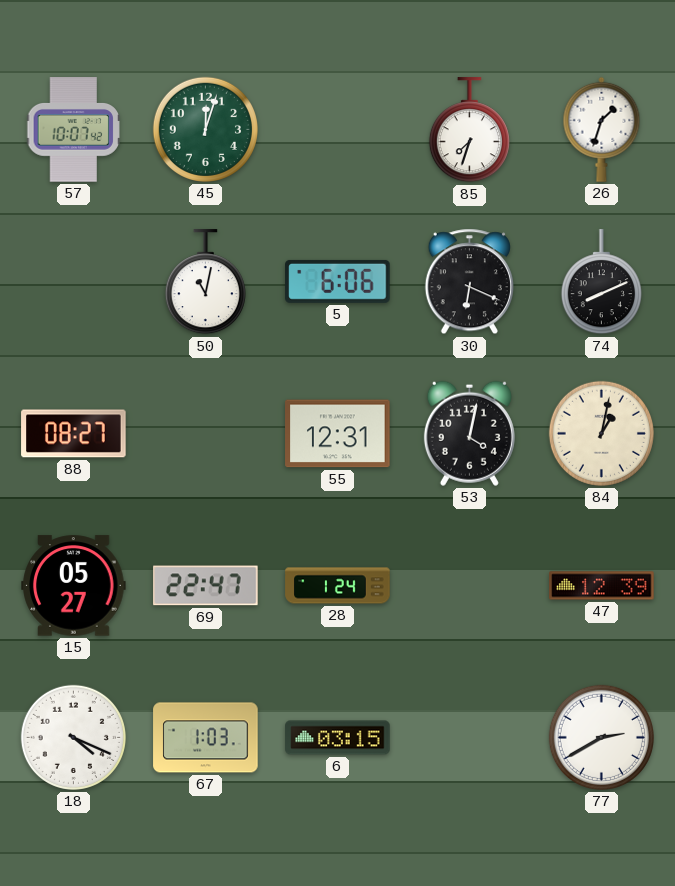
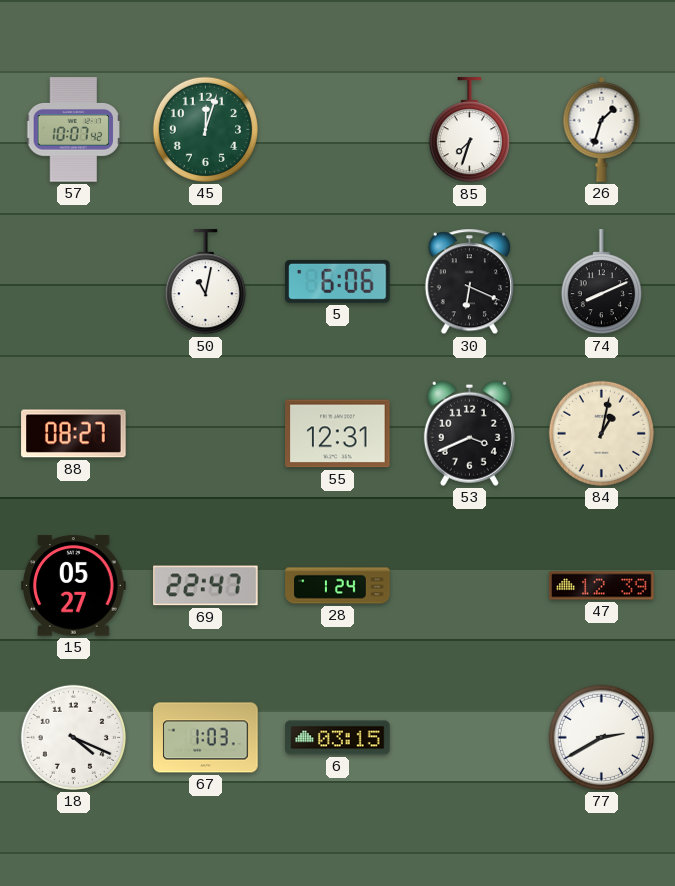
53: 4:02 -> 3:41 (469, 433)
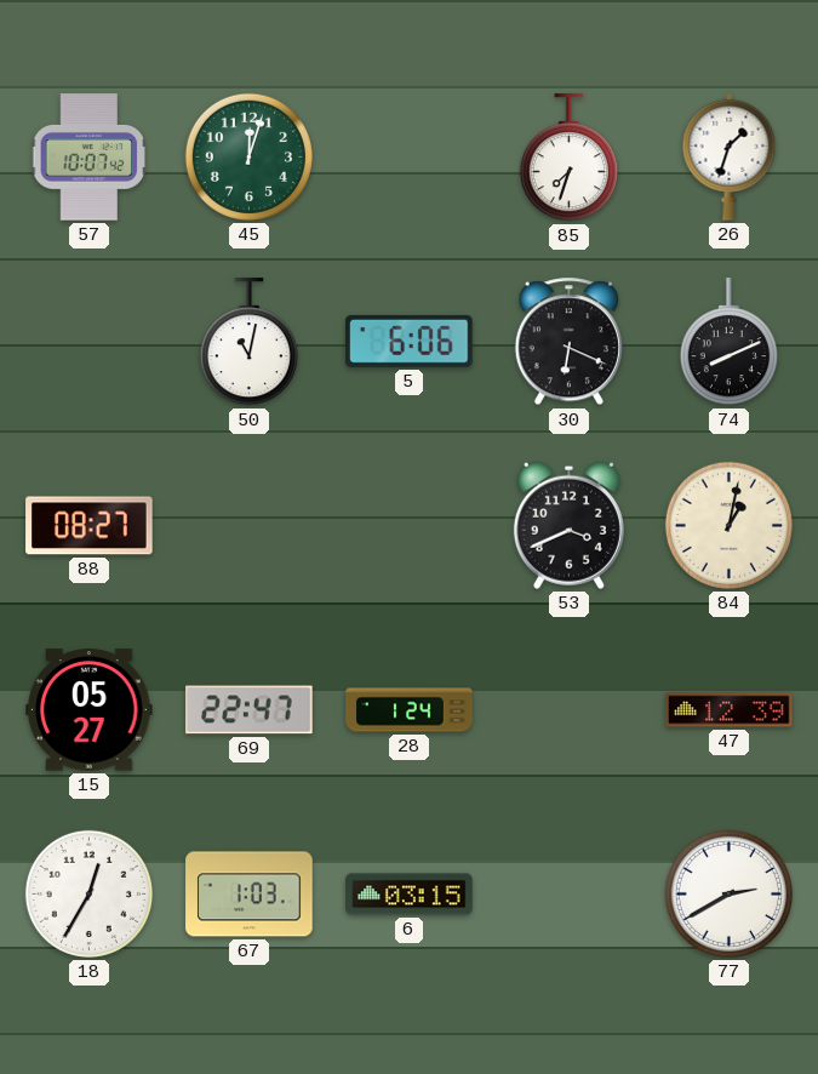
55: 12:31 -> none (338, 434)
18: 4:19 -> 12:35 (88, 893)
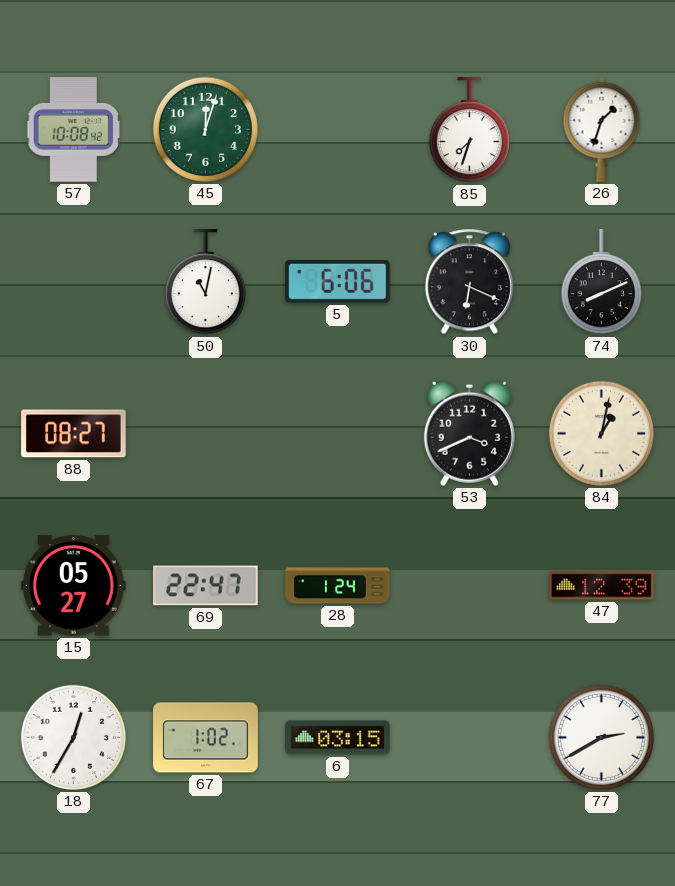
57: 10:07 -> 10:08 (73, 130)
67: 1:03 -> 1:02 (206, 738)
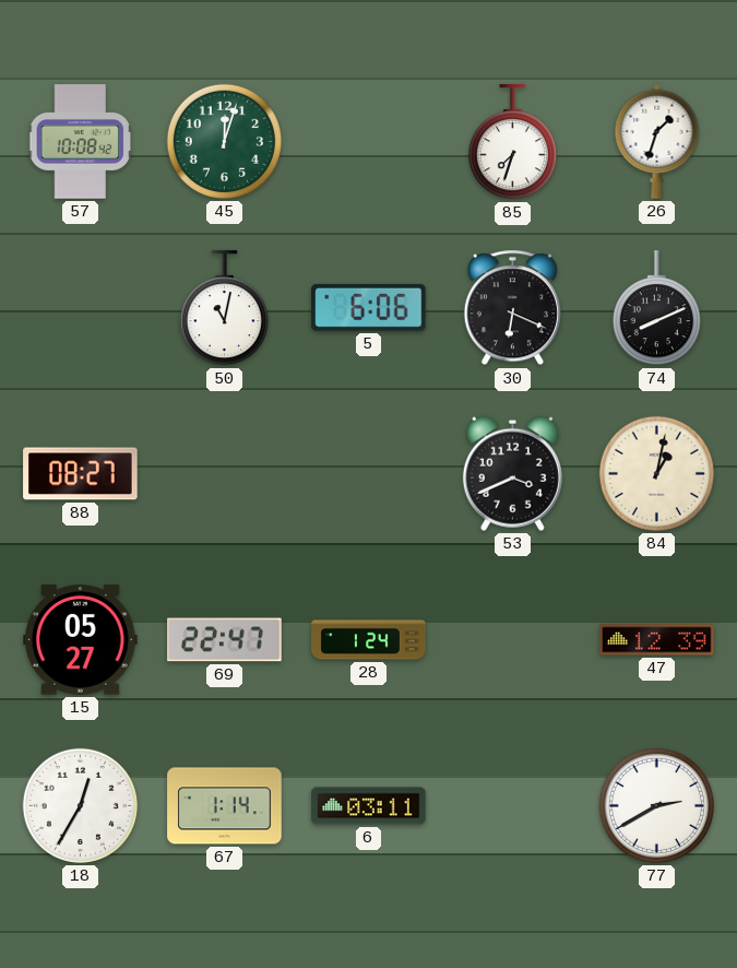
67: 1:02 -> 1:14 (225, 806)
6: 03:15 -> 03:11 (369, 806)
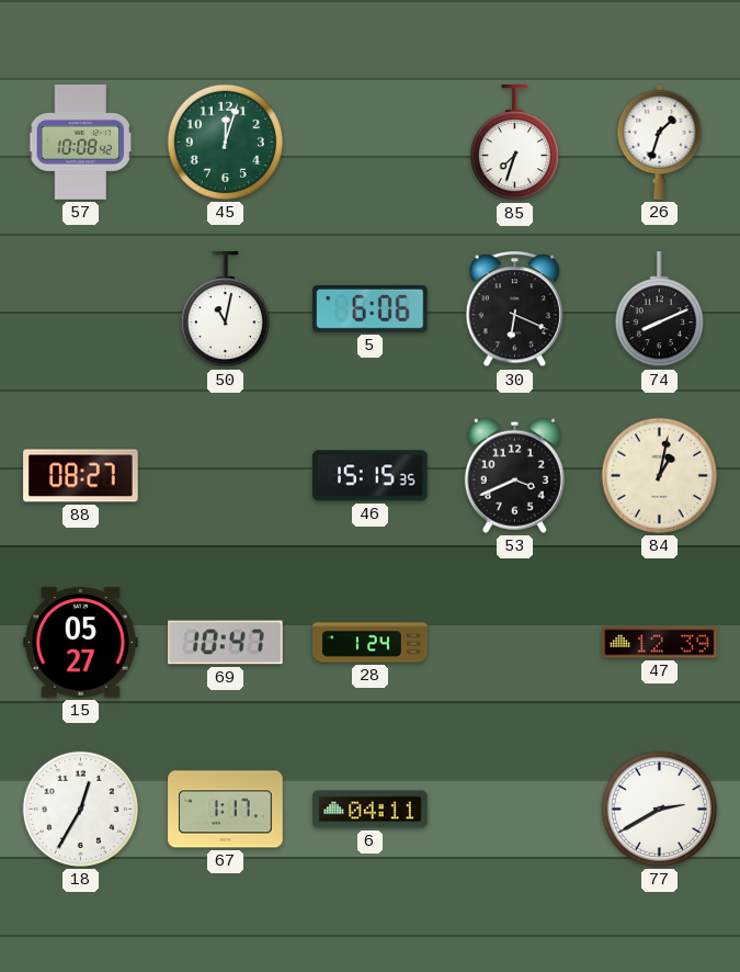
46: none -> 15:15 (371, 476)
69: 22:47 -> 10:47 (226, 643)
67: 1:14 -> 1:17 (226, 810)
6: 03:11 -> 04:11 (371, 810)
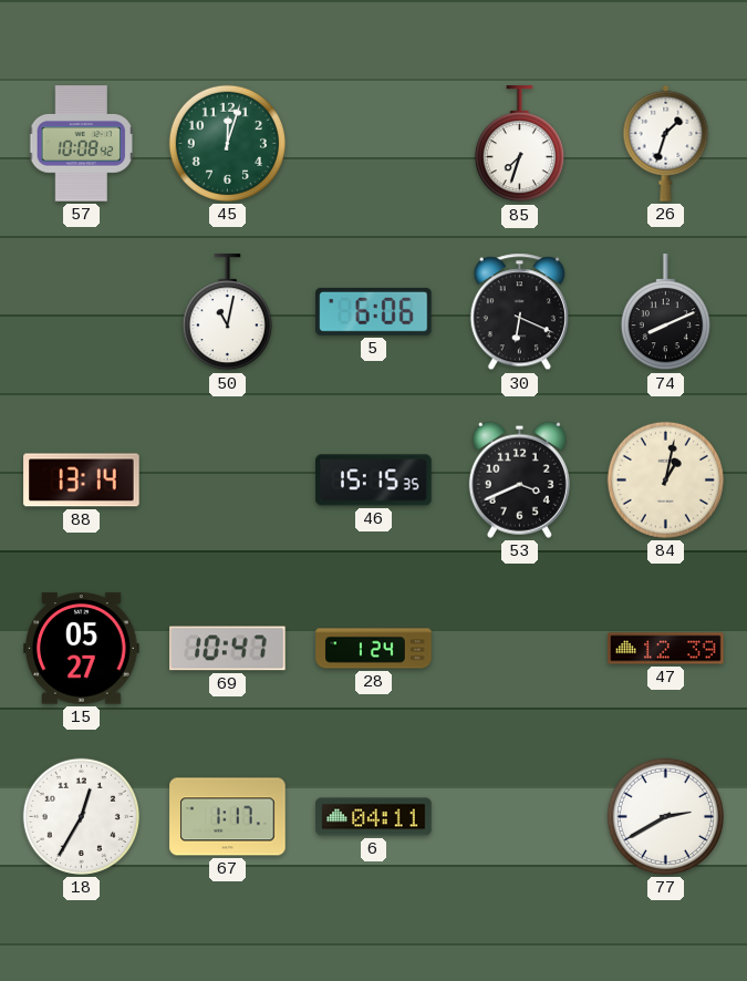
88: 08:27 -> 13:14 (82, 481)
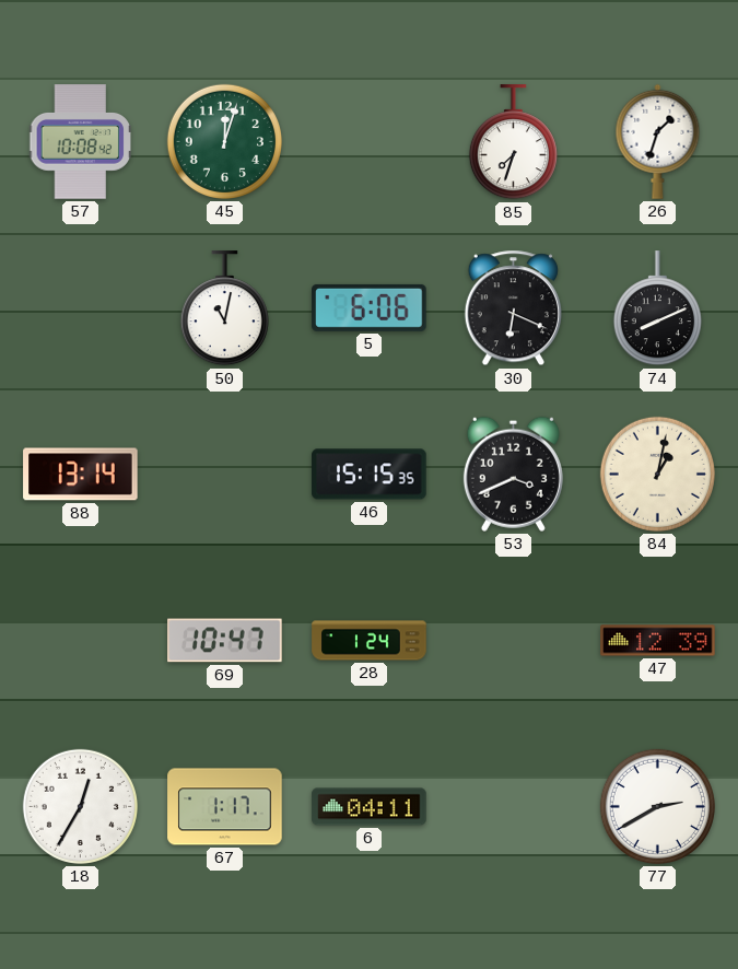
15: 05:27 -> none (82, 649)
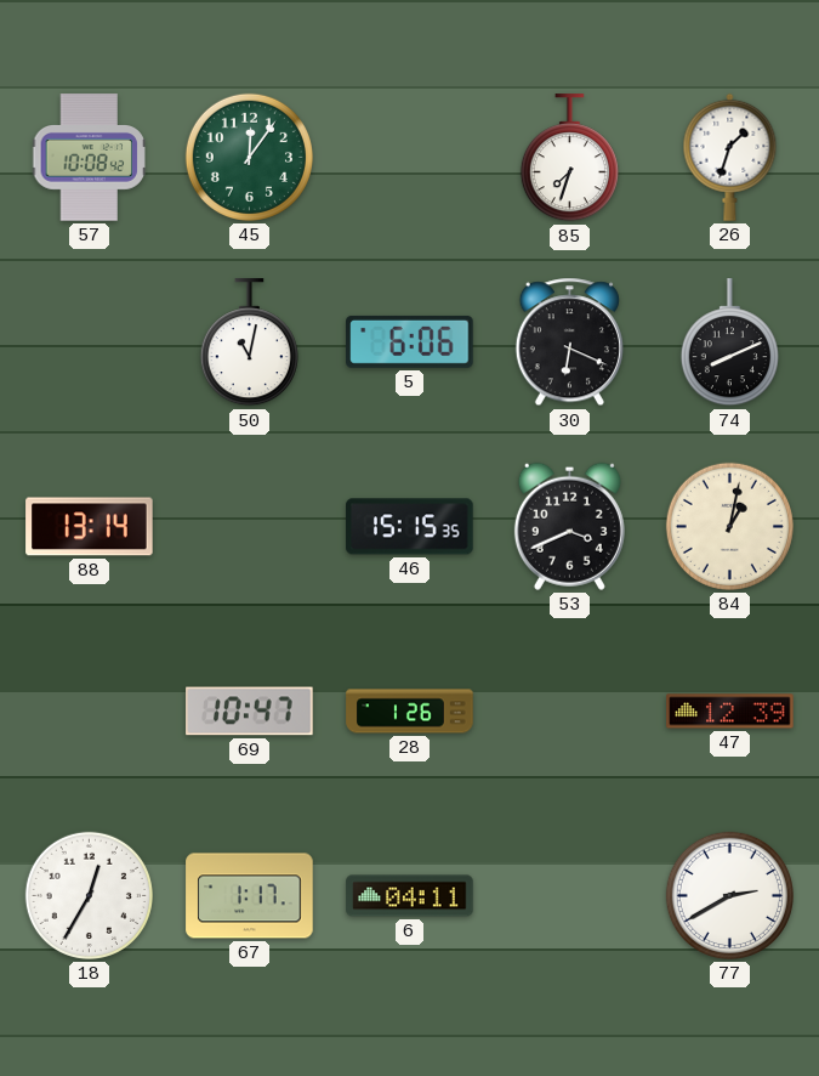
45: 12:03 -> 12:06 (249, 157)
28: 1:24 -> 1:26 (410, 712)
